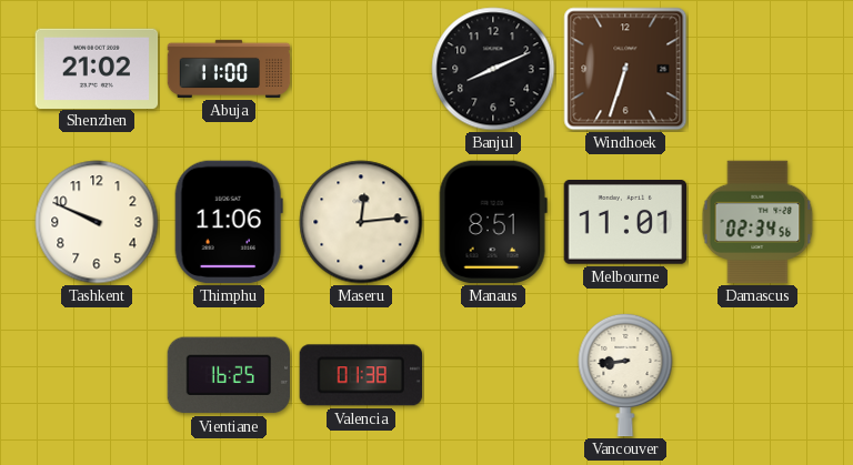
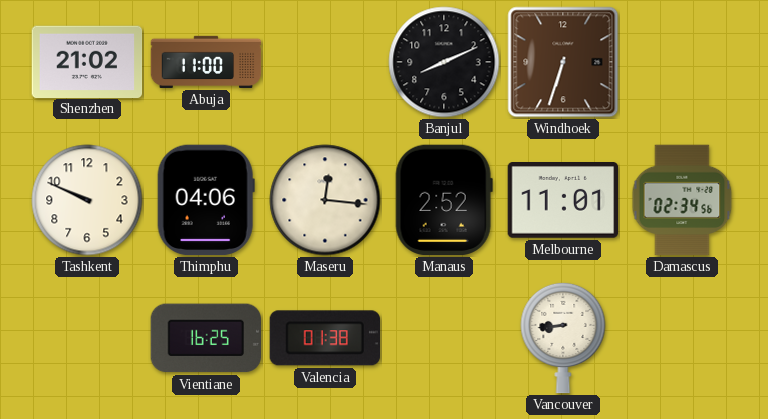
Thimphu: 11:06 -> 04:06 (206, 200)
Maseru: 12:14 -> 12:16 (325, 200)
Manaus: 8:51 -> 2:52 (444, 200)
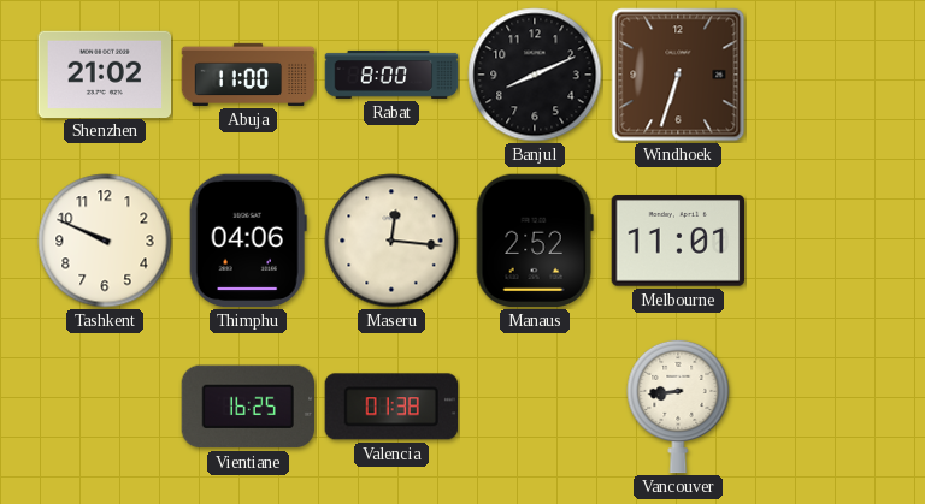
Rabat: none -> 8:00 (391, 75)
Damascus: 02:34 -> none (682, 200)
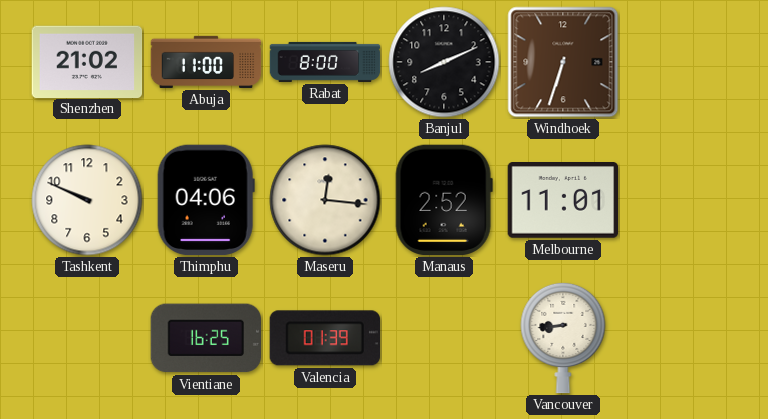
Valencia: 01:38 -> 01:39 (324, 338)
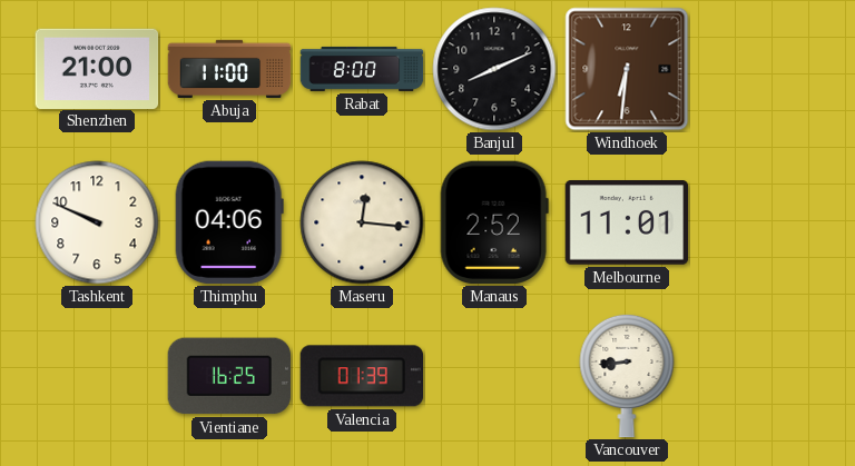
Shenzhen: 21:02 -> 21:00 (97, 68)
Windhoek: 6:33 -> 6:31 (627, 69)
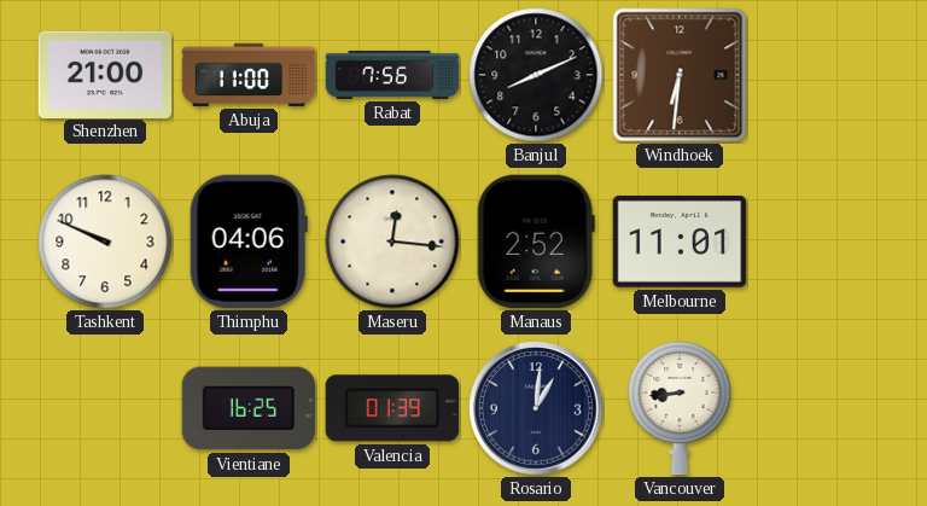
Rabat: 8:00 -> 7:56 (392, 75)
Rosario: none -> 1:01 (536, 408)
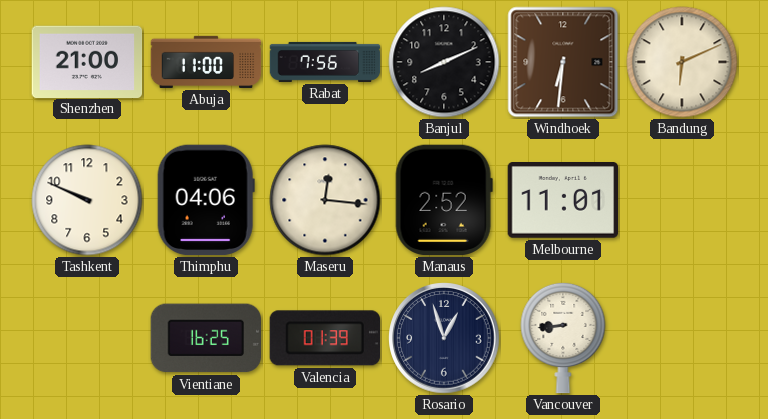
Bandung: none -> 6:11 (682, 62)
Rosario: 1:01 -> 12:57 (444, 338)
